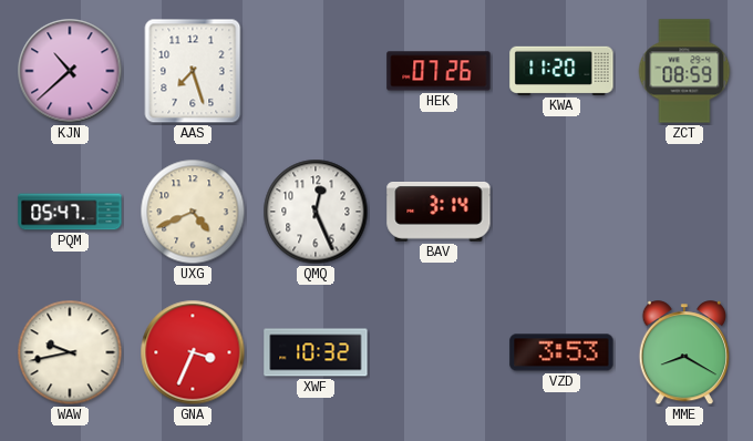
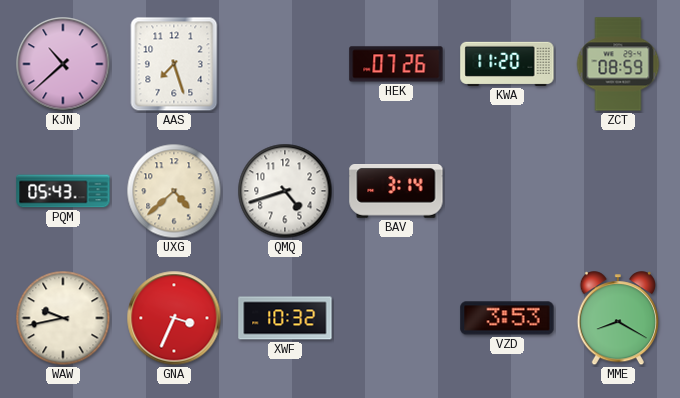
PQM: 05:47 -> 05:43 (63, 191)
UXG: 4:41 -> 4:38 (174, 191)
QMQ: 12:26 -> 4:42 (285, 191)
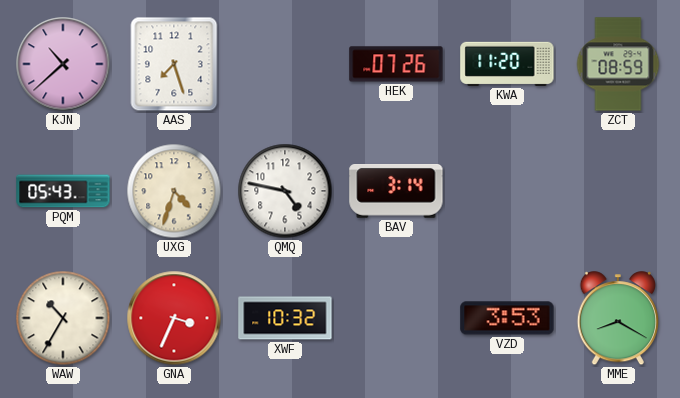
UXG: 4:38 -> 4:33 (174, 191)
QMQ: 4:42 -> 4:47 (285, 191)
WAW: 9:43 -> 10:35 (63, 318)
